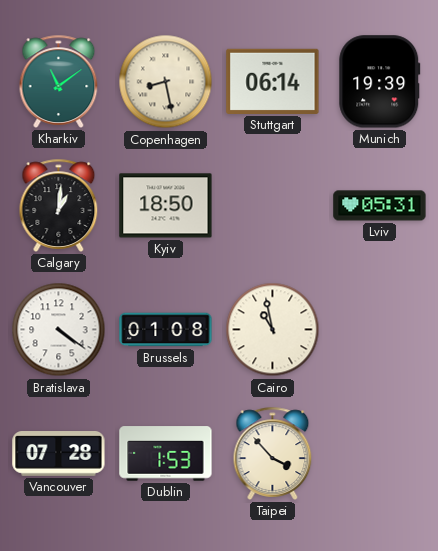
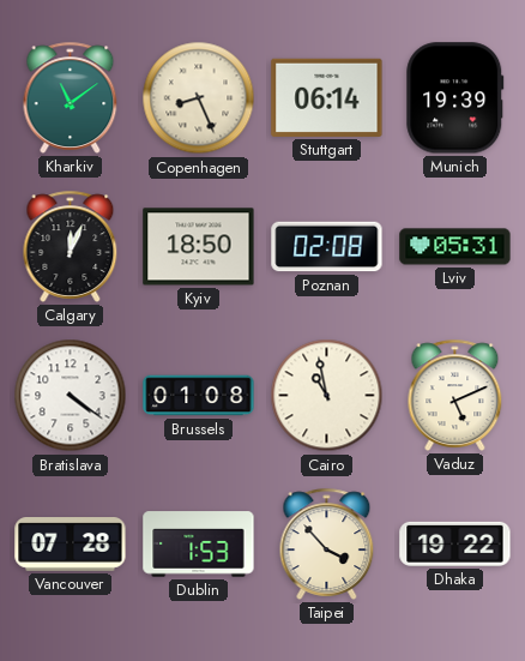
Copenhagen: 8:28 -> 8:26 (199, 98)
Calgary: 1:01 -> 12:04 (71, 246)
Poznan: none -> 02:08 (327, 247)
Vaduz: none -> 5:11 (455, 395)
Dhaka: none -> 19:22 (455, 543)
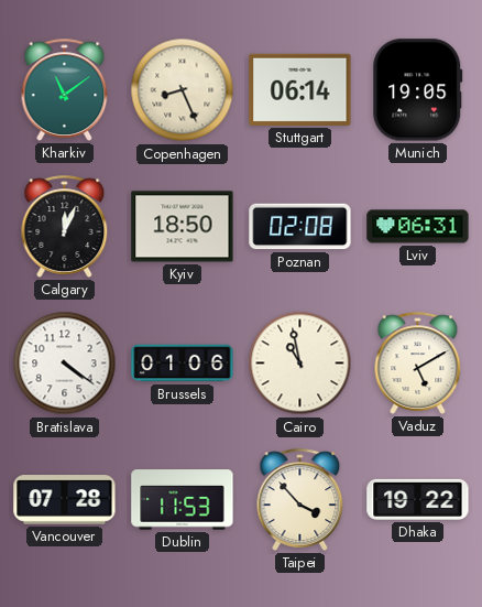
Munich: 19:39 -> 19:05 (418, 90)
Lviv: 05:31 -> 06:31 (418, 227)
Brussels: 01:08 -> 01:06 (183, 364)
Vaduz: 5:11 -> 5:10 (418, 362)
Dublin: 1:53 -> 11:53 (183, 500)
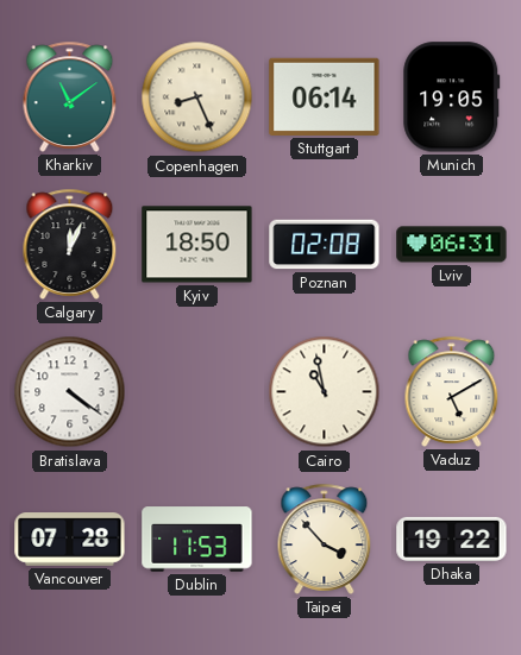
Brussels: 01:06 -> none (183, 364)
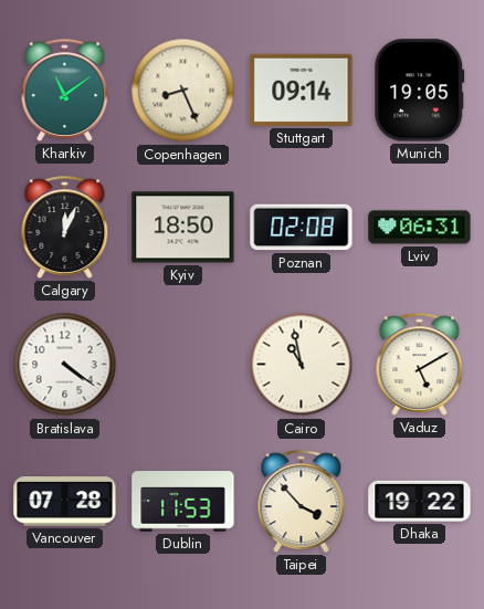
Stuttgart: 06:14 -> 09:14 (302, 90)
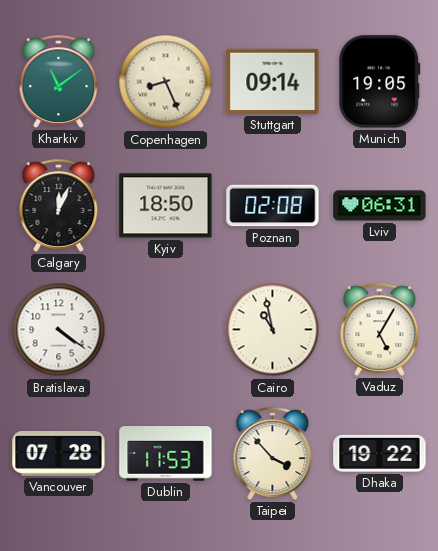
Vaduz: 5:10 -> 5:05 (380, 329)
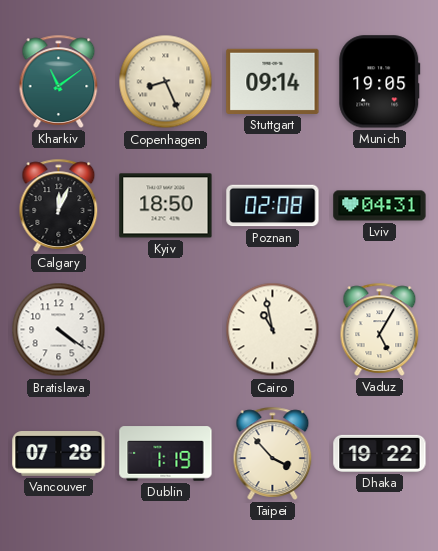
Lviv: 06:31 -> 04:31 (380, 206)
Dublin: 11:53 -> 1:19 (166, 454)
